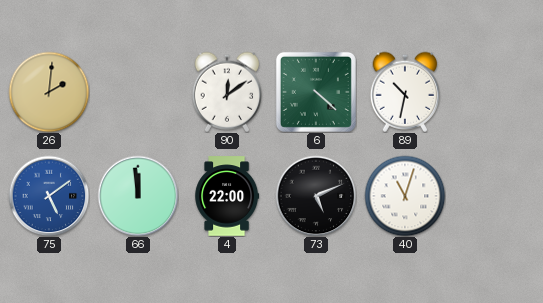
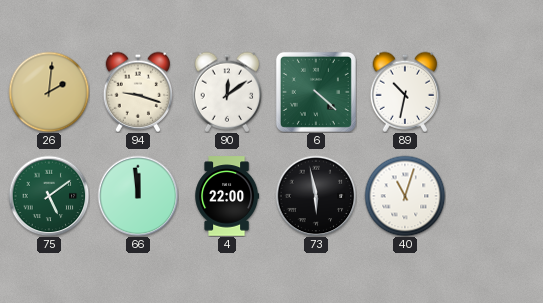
94: none -> 9:18 (138, 92)
75 dial: blue -> green (49, 196)
73: 5:11 -> 5:58 (316, 196)
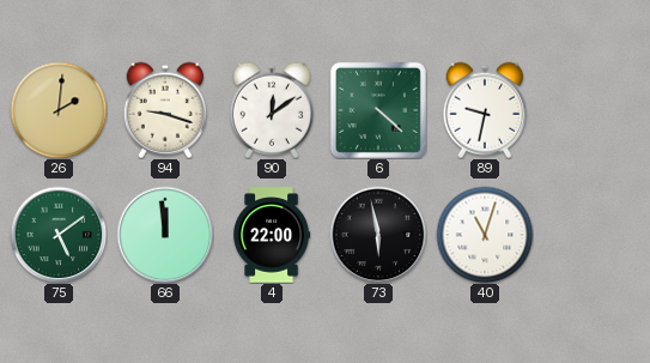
89: 10:32 -> 9:32 (485, 110)
